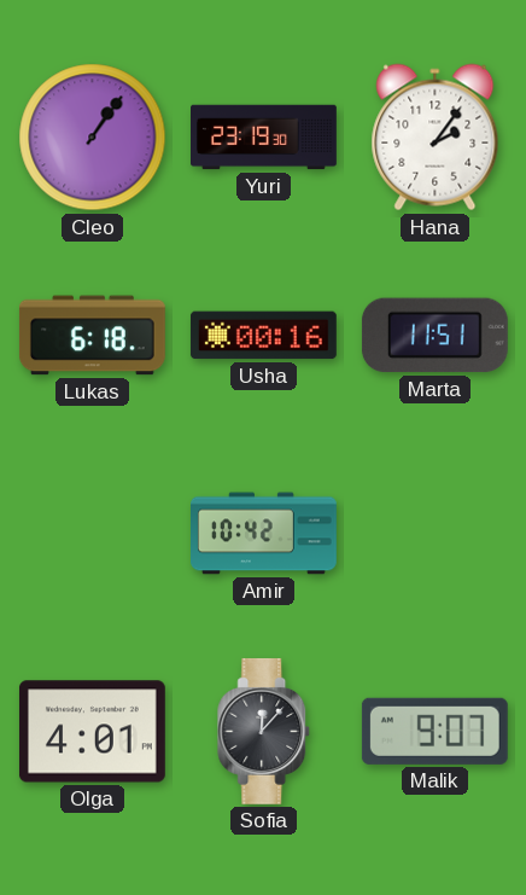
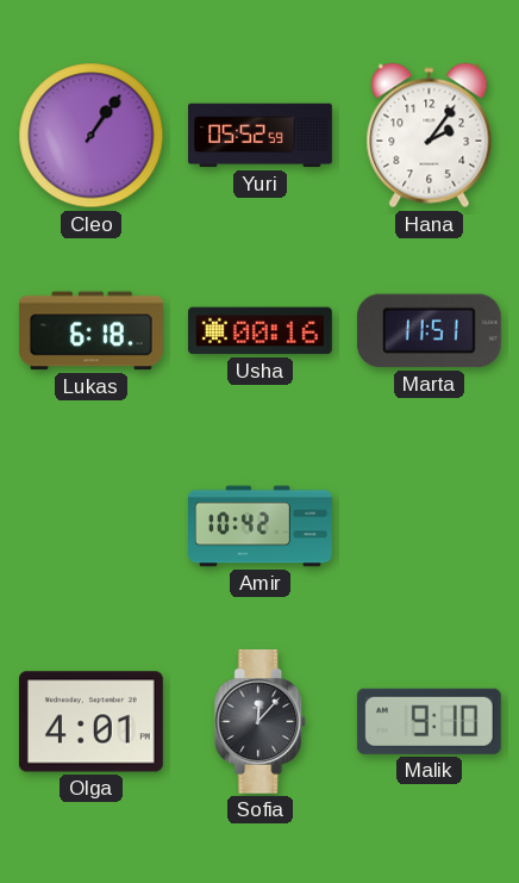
Yuri: 23:19 -> 05:52 (261, 136)
Malik: 9:07 -> 9:10 (429, 721)
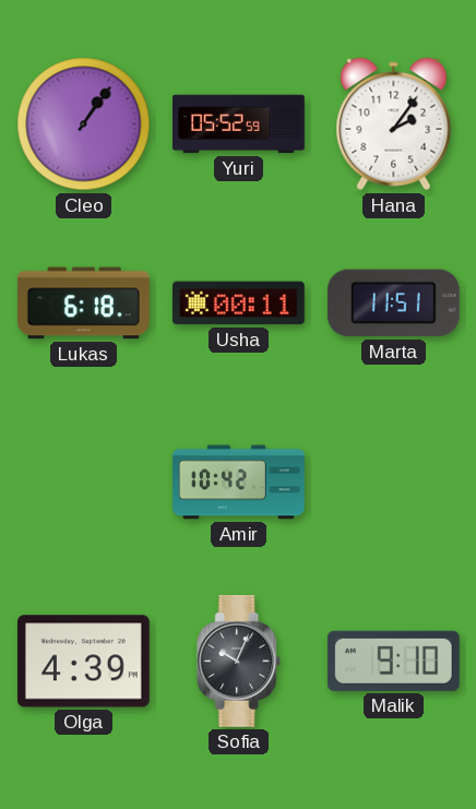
Usha: 00:16 -> 00:11 (238, 304)
Olga: 4:01 -> 4:39 (83, 662)
Sofia: 12:07 -> 10:04 (239, 661)
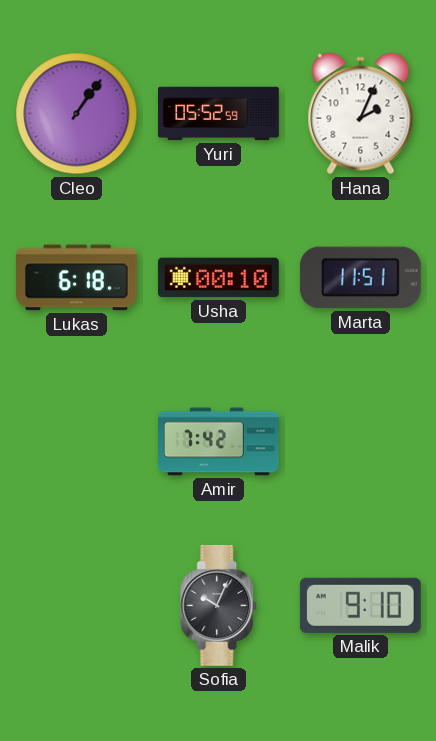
Hana: 2:06 -> 2:04 (361, 114)
Usha: 00:11 -> 00:10 (218, 278)
Amir: 10:42 -> 7:42 (219, 442)
Olga: 4:39 -> none (83, 662)
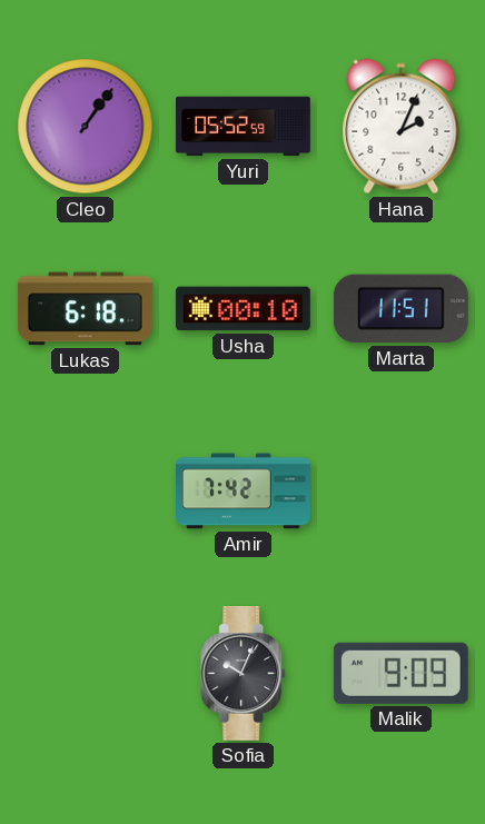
Malik: 9:10 -> 9:09 (400, 673)
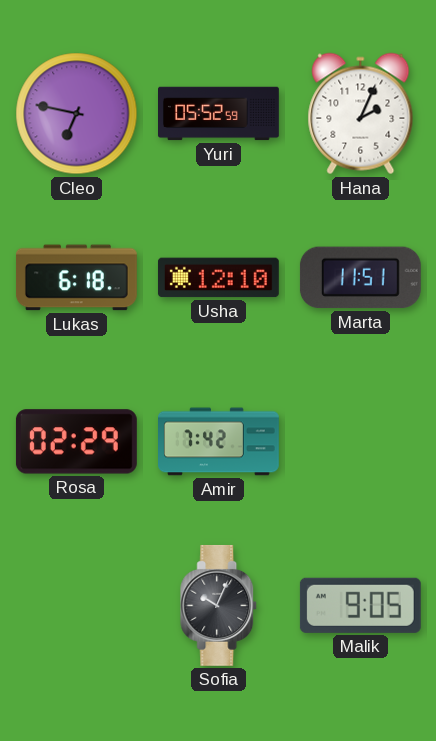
Cleo: 1:06 -> 6:47 (77, 114)
Usha: 00:10 -> 12:10 (218, 278)
Rosa: none -> 02:29 (76, 442)
Malik: 9:09 -> 9:05 (360, 605)
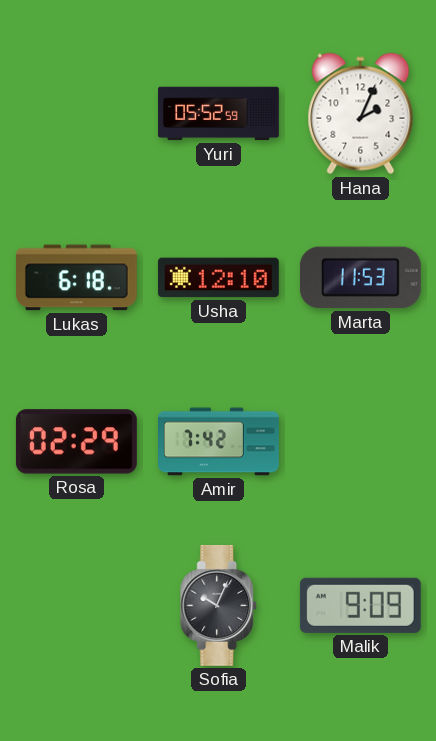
Cleo: 6:47 -> none (77, 114)
Marta: 11:51 -> 11:53 (360, 278)
Malik: 9:05 -> 9:09 (360, 605)
